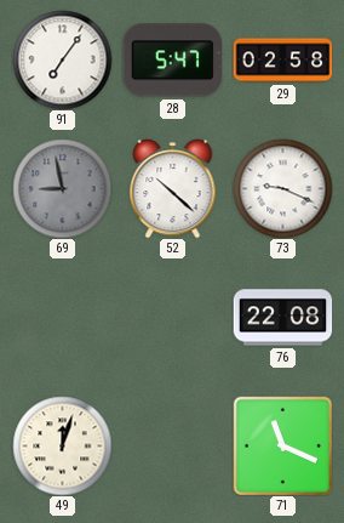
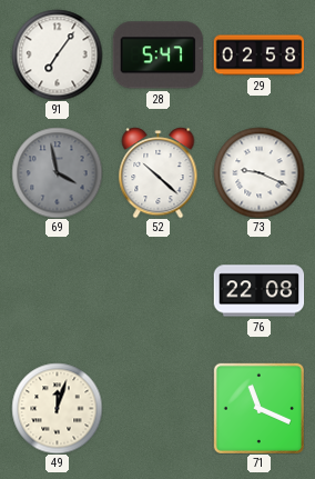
69: 8:58 -> 3:58 (57, 172)
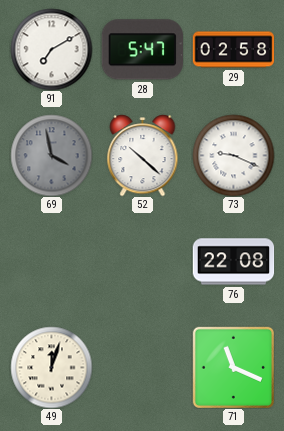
91: 7:06 -> 7:10 (51, 49)
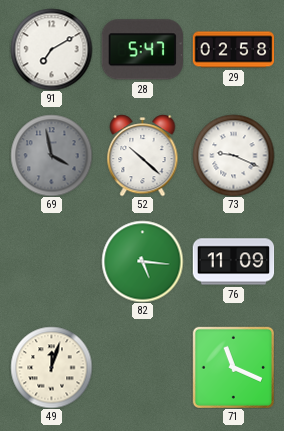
82: none -> 5:16 (142, 261)
76: 22:08 -> 11:09 (233, 262)
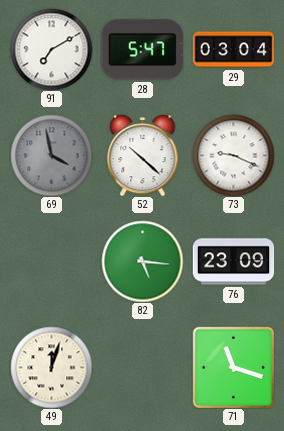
29: 02:58 -> 03:04 (233, 50)
76: 11:09 -> 23:09 (233, 262)
71: 11:19 -> 11:18 (233, 367)
